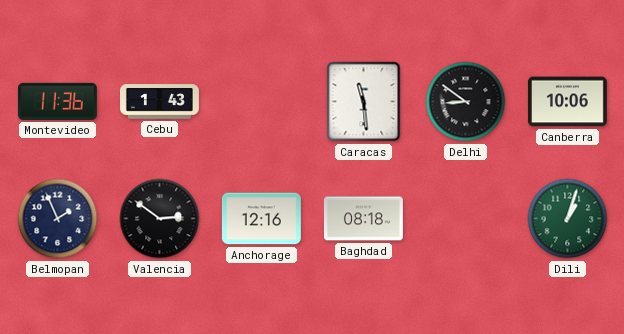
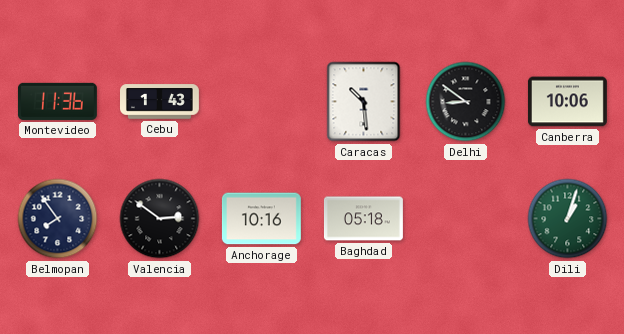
Caracas: 11:29 -> 10:29 (364, 102)
Belmopan: 1:56 -> 7:54 (58, 219)
Anchorage: 12:16 -> 10:16 (261, 219)
Baghdad: 08:18 -> 05:18 (363, 219)
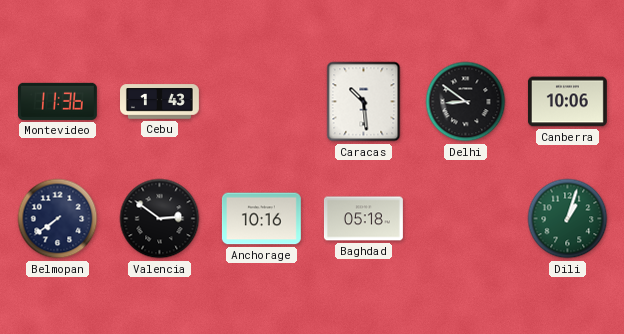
Belmopan: 7:54 -> 7:39 (58, 219)
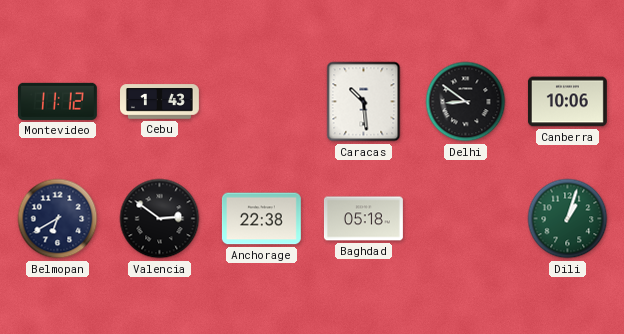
Montevideo: 11:36 -> 11:12 (57, 101)
Belmopan: 7:39 -> 6:40 (58, 219)
Anchorage: 10:16 -> 22:38 (261, 219)
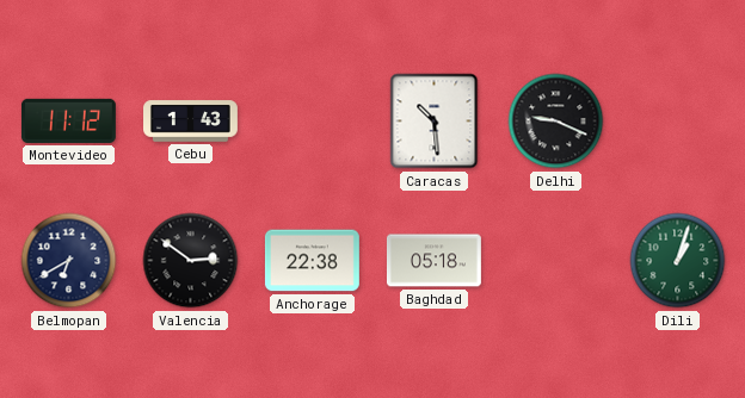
Delhi: 8:51 -> 9:19 (556, 122)
Canberra: 10:06 -> none (567, 102)
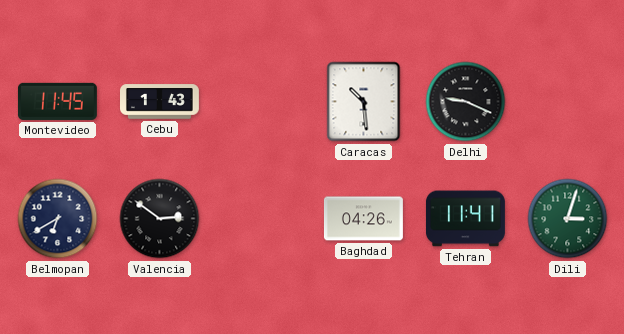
Montevideo: 11:12 -> 11:45 (57, 101)
Anchorage: 22:38 -> none (312, 261)
Baghdad: 05:18 -> 04:26 (363, 219)
Tehran: none -> 11:41 (465, 219)
Dili: 1:03 -> 3:03 (568, 219)
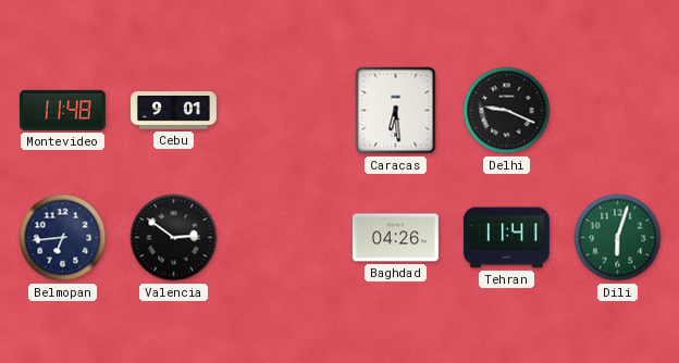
Montevideo: 11:45 -> 11:48 (62, 110)
Cebu: 1:43 -> 9:01 (174, 111)
Caracas: 10:29 -> 6:29 (396, 111)
Belmopan: 6:40 -> 6:44 (63, 238)
Dili: 3:03 -> 6:03 (618, 238)
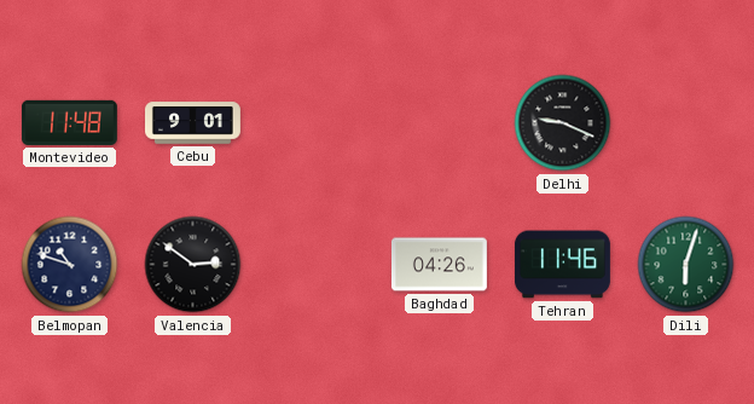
Caracas: 6:29 -> none (396, 111)
Belmopan: 6:44 -> 10:48 (70, 265)
Tehran: 11:41 -> 11:46 (562, 265)
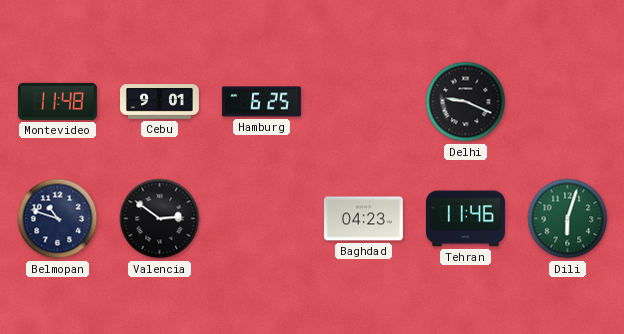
Hamburg: none -> 6:25 (261, 102)
Baghdad: 04:26 -> 04:23 (363, 219)
